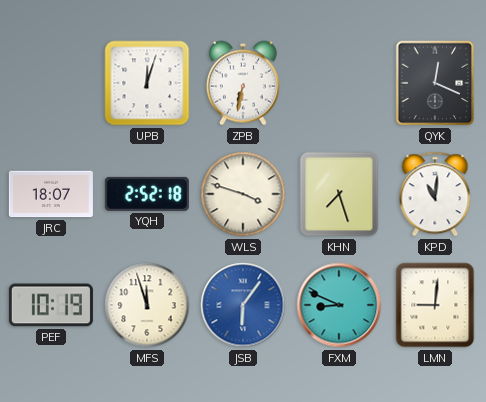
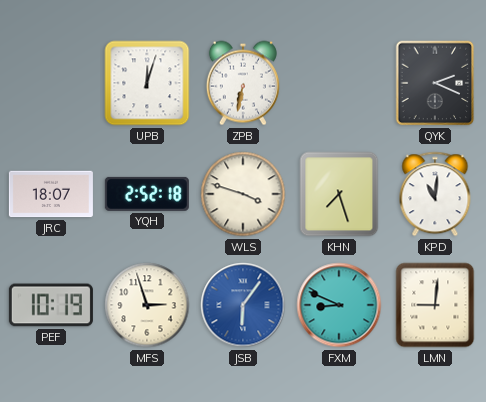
QYK: 12:19 -> 2:19 (435, 83)
MFS: 11:57 -> 2:57 (147, 305)
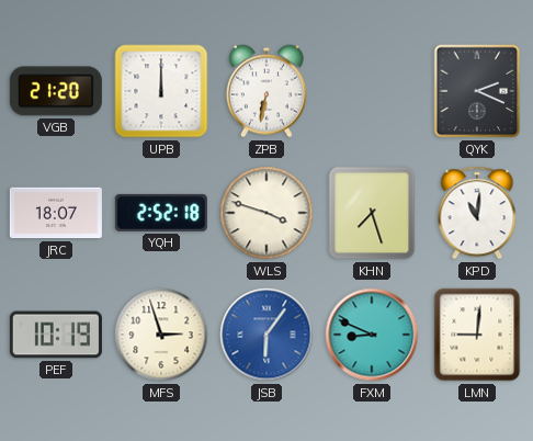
VGB: none -> 21:20 (56, 91)
UPB: 12:03 -> 12:00 (161, 91)
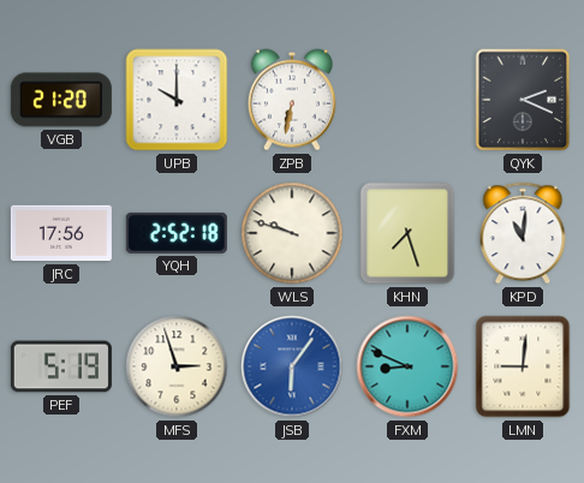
UPB: 12:00 -> 10:00 (177, 100)
JRC: 18:07 -> 17:56 (61, 233)
WLS: 3:48 -> 9:48 (292, 233)
PEF: 10:19 -> 5:19 (61, 366)
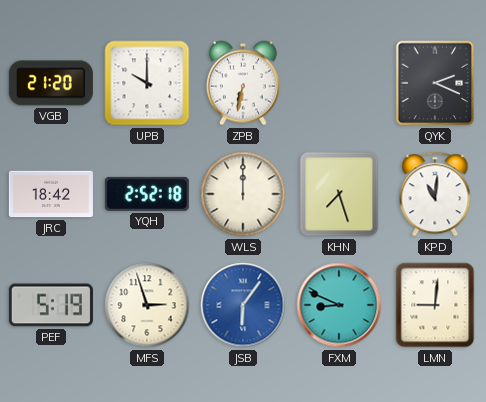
JRC: 17:56 -> 18:42 (51, 194)
WLS: 9:48 -> 12:00 (243, 194)
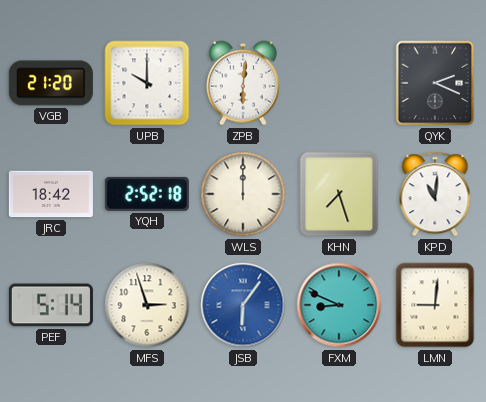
ZPB: 6:32 -> 6:01 (243, 83)
PEF: 5:19 -> 5:14 (51, 305)
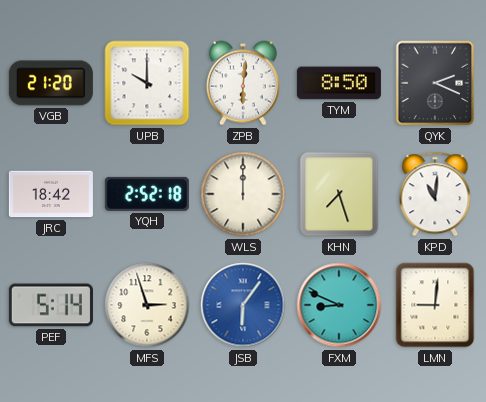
TYM: none -> 8:50 (339, 83)
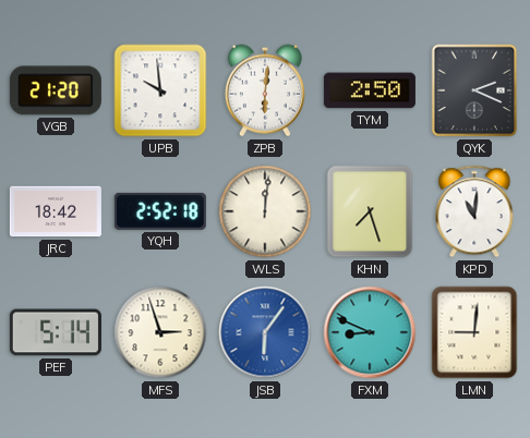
UPB: 10:00 -> 9:59 (160, 90)
TYM: 8:50 -> 2:50 (370, 90)
WLS: 12:00 -> 12:01 (265, 211)
